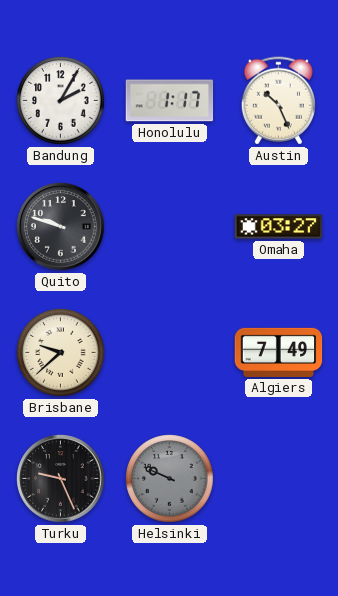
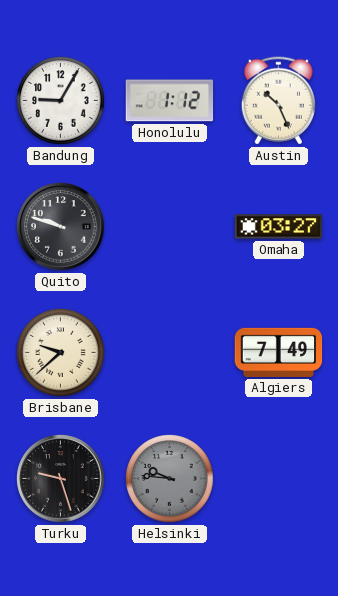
Bandung: 2:05 -> 9:05 (61, 101)
Honolulu: 1:17 -> 1:12 (170, 101)
Turku: 9:26 -> 9:27 (61, 479)
Helsinki: 9:49 -> 9:46 (170, 479)
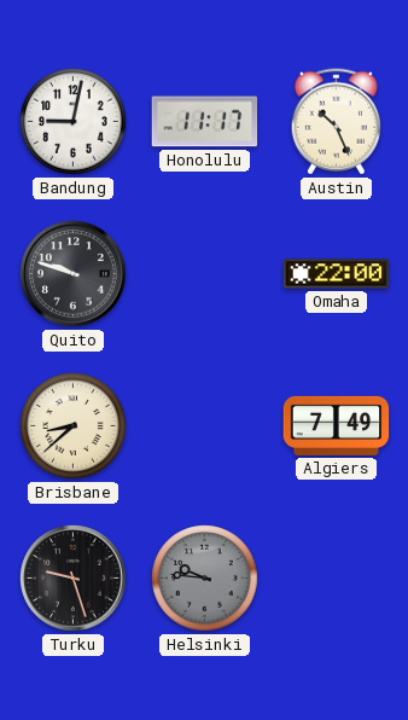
Bandung: 9:05 -> 9:02 (74, 122)
Honolulu: 1:12 -> 11:17 (205, 122)
Omaha: 03:27 -> 22:00 (337, 274)
Brisbane: 9:38 -> 8:38 (74, 426)
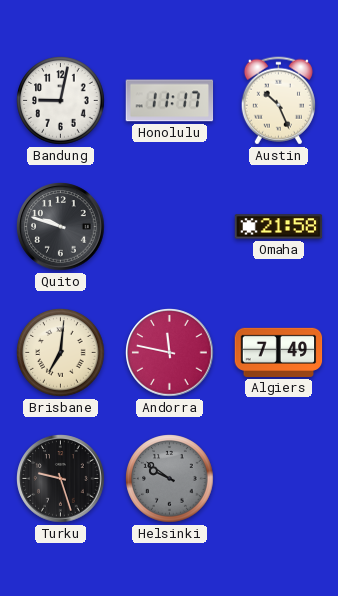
Omaha: 22:00 -> 21:58 (279, 227)
Brisbane: 8:38 -> 7:01 (61, 353)
Andorra: none -> 11:47 (170, 353)
Helsinki: 9:46 -> 9:51 (170, 479)
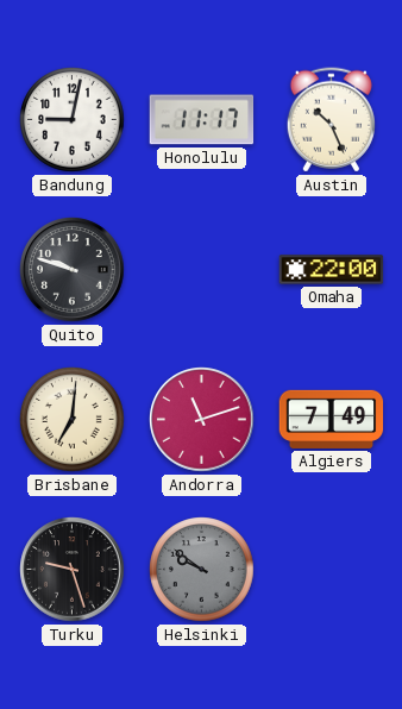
Omaha: 21:58 -> 22:00 (332, 270)
Andorra: 11:47 -> 11:12 (202, 420)
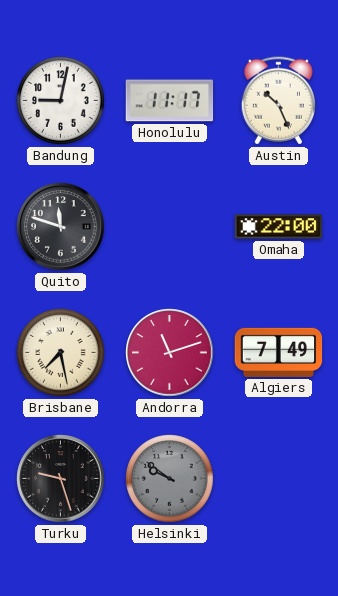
Quito: 9:48 -> 11:48 (61, 227)
Brisbane: 7:01 -> 7:28 (61, 353)
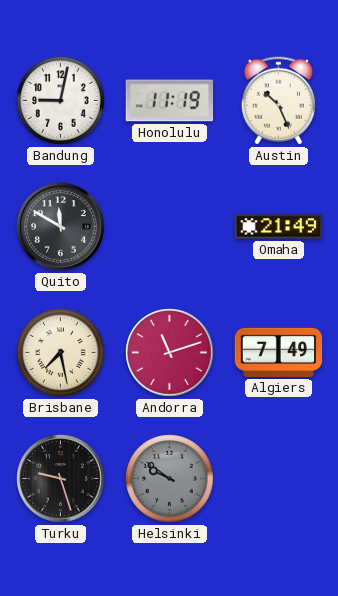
Honolulu: 11:17 -> 11:19 (170, 101)
Quito: 11:48 -> 11:50 (61, 227)
Omaha: 22:00 -> 21:49 (279, 227)
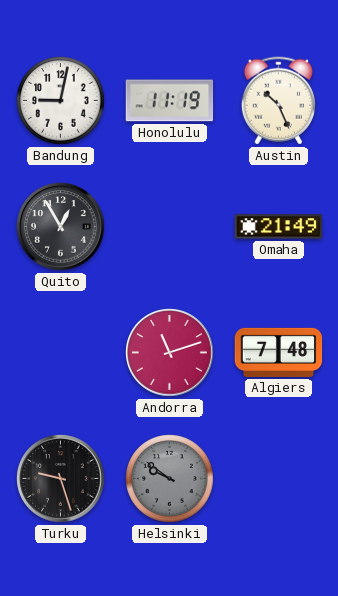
Quito: 11:50 -> 12:55 (61, 227)
Brisbane: 7:28 -> none (61, 353)
Algiers: 7:49 -> 7:48 (279, 352)
